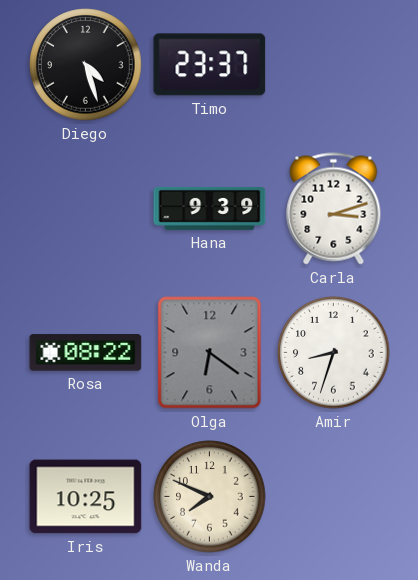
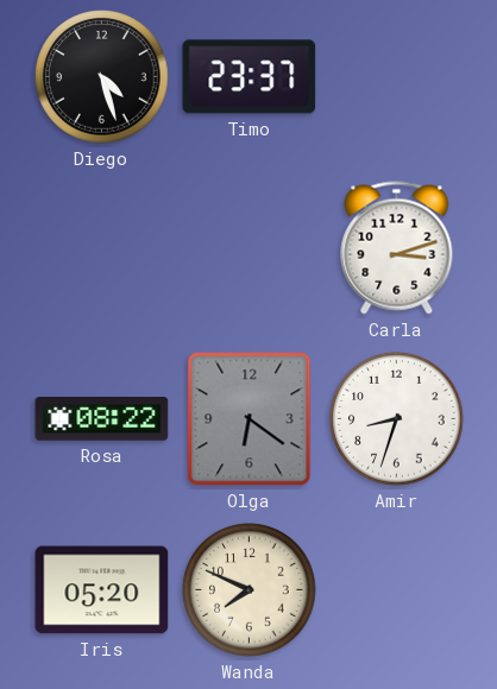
Hana: 9:39 -> none (210, 208)
Iris: 10:25 -> 05:20 (102, 590)
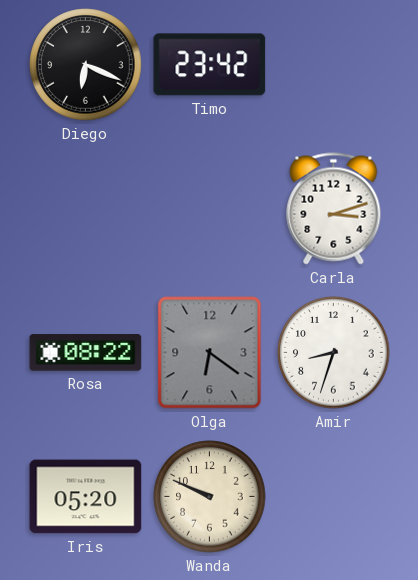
Diego: 4:27 -> 6:19 (86, 65)
Timo: 23:37 -> 23:42 (210, 65)
Wanda: 7:49 -> 9:49 (210, 497)
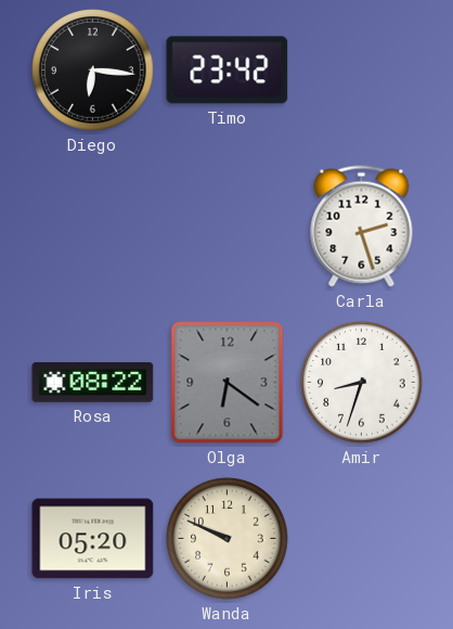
Diego: 6:19 -> 6:16 (93, 70)
Carla: 3:12 -> 2:27 (362, 227)
